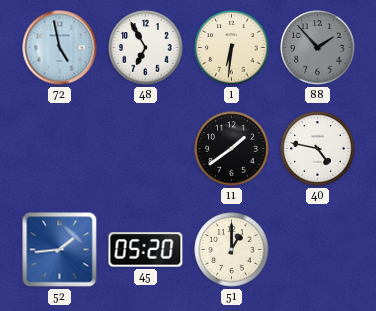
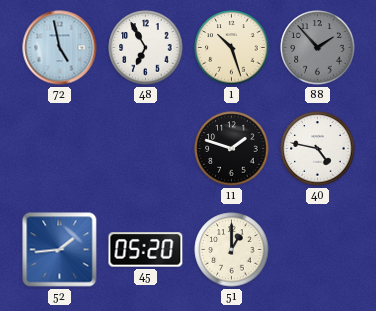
1: 6:31 -> 10:27 (232, 48)
11: 1:39 -> 1:48 (232, 149)
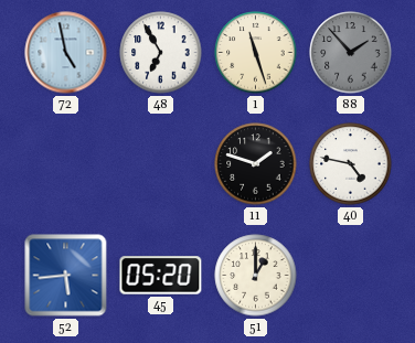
1: 10:27 -> 11:27 (256, 53)
52: 1:44 -> 5:44 (66, 276)
